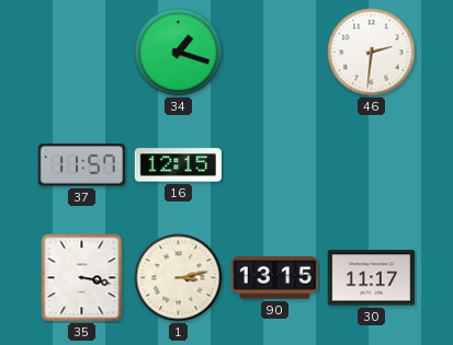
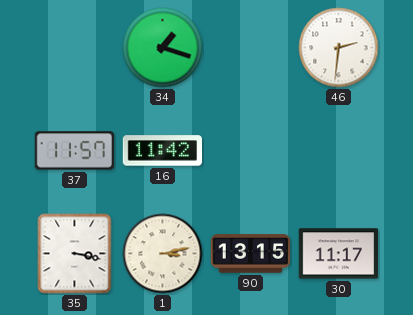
16: 12:15 -> 11:42 (163, 151)
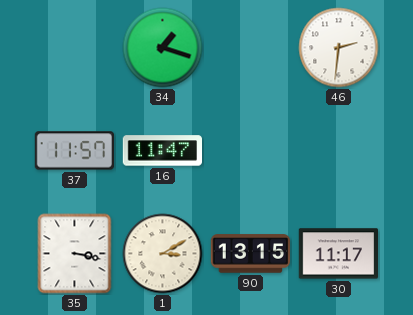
16: 11:42 -> 11:47 (163, 151)
1: 3:13 -> 3:10 (163, 254)
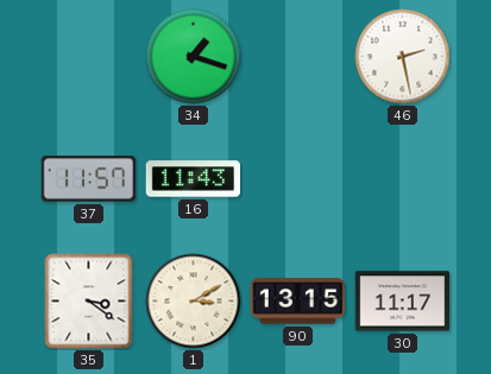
46: 2:31 -> 2:28 (403, 57)
16: 11:47 -> 11:43 (194, 179)
35: 3:17 -> 3:21 (89, 302)
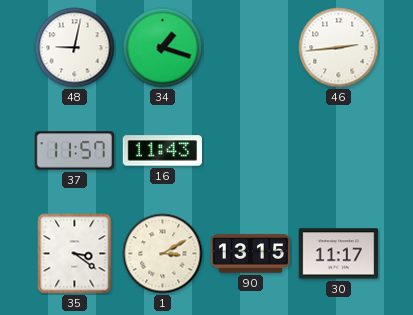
48: none -> 9:02 (75, 48)
46: 2:28 -> 2:44 (339, 48)
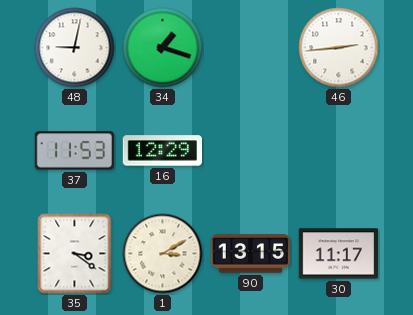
37: 11:57 -> 11:53 (75, 151)
16: 11:43 -> 12:29 (163, 151)
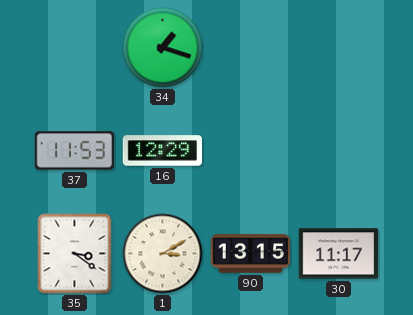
48: 9:02 -> none (75, 48)
46: 2:44 -> none (339, 48)
